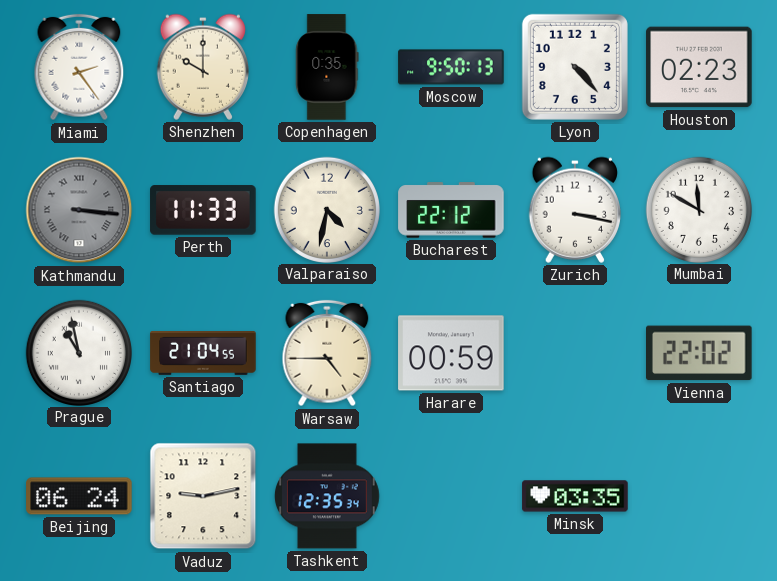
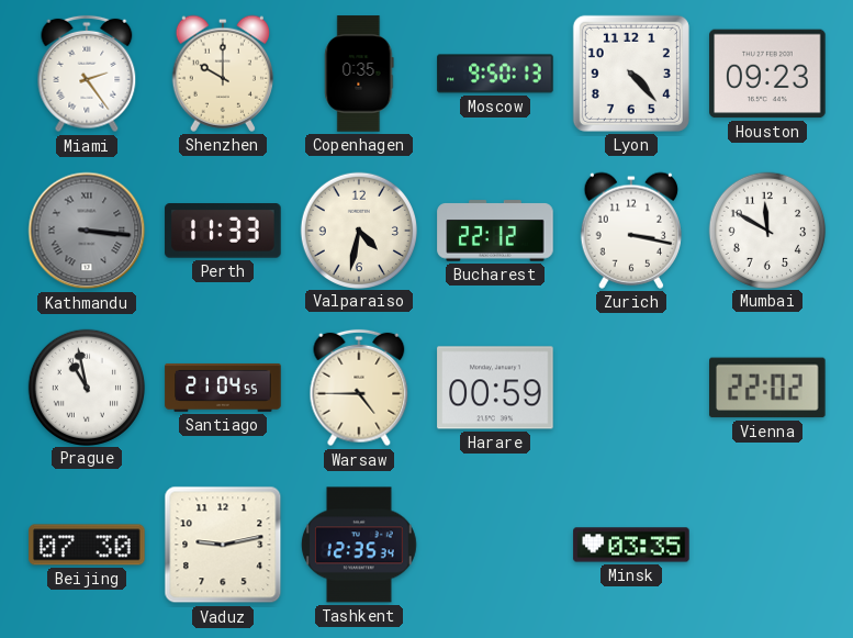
Houston: 02:23 -> 09:23 (767, 74)
Beijing: 06:24 -> 07:30 (87, 545)
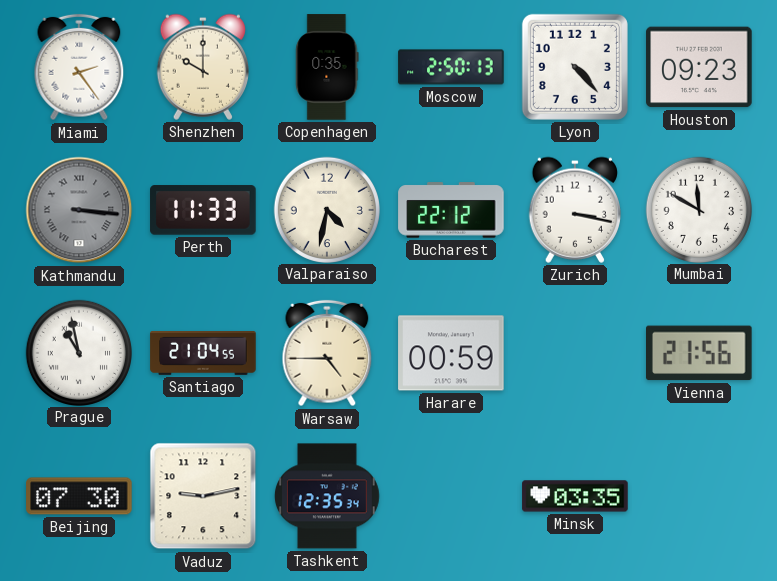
Moscow: 9:50 -> 2:50 (451, 67)
Vienna: 22:02 -> 21:56 (700, 353)
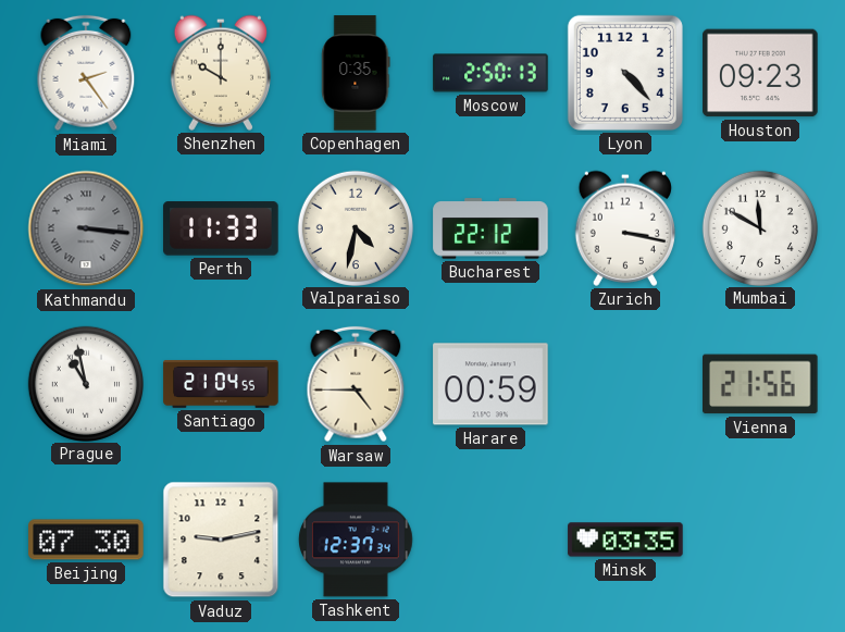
Tashkent: 12:35 -> 12:37 (356, 540)
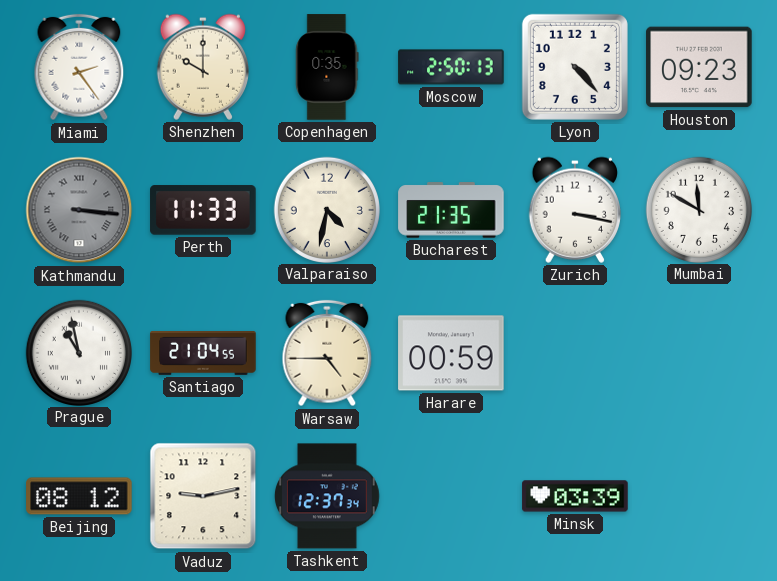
Bucharest: 22:12 -> 21:35 (451, 210)
Vienna: 21:56 -> none (761, 384)
Beijing: 07:30 -> 08:12 (79, 496)
Minsk: 03:35 -> 03:39 (575, 496)
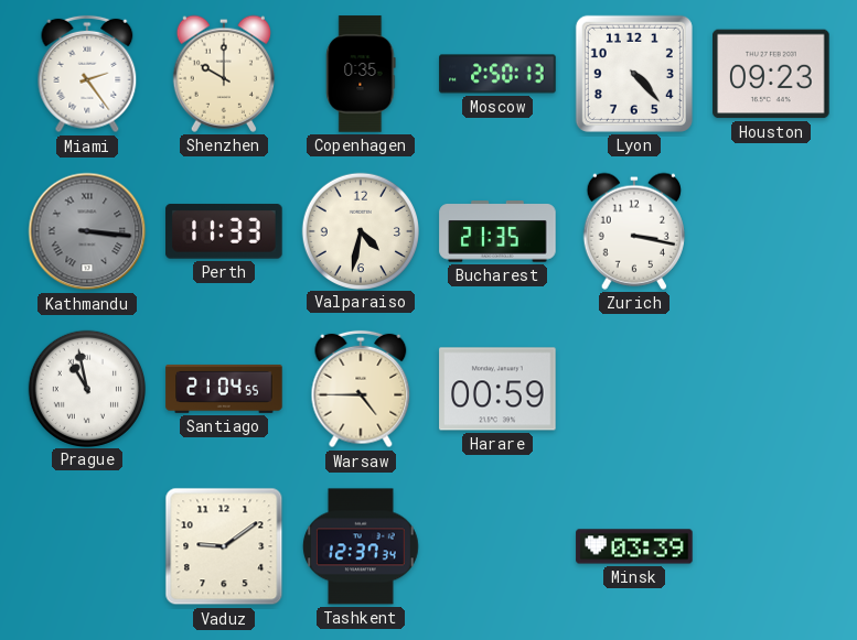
Mumbai: 11:50 -> none (698, 209)
Beijing: 08:12 -> none (79, 496)
Vaduz: 9:13 -> 9:09 (224, 546)
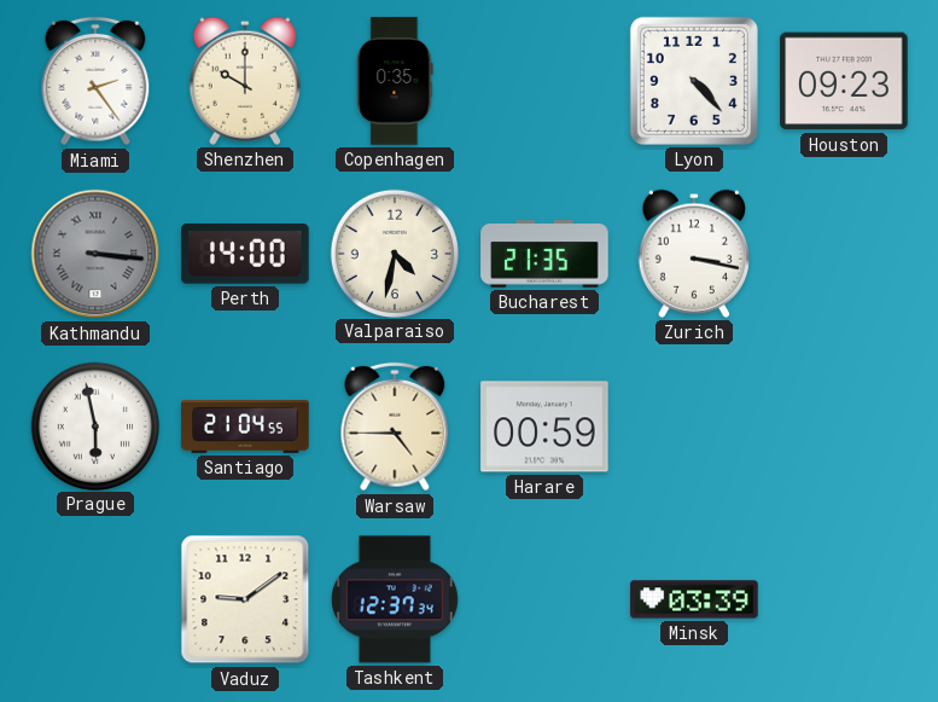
Moscow: 2:50 -> none (497, 74)
Perth: 11:33 -> 14:00 (245, 254)
Prague: 10:58 -> 5:58 (94, 425)
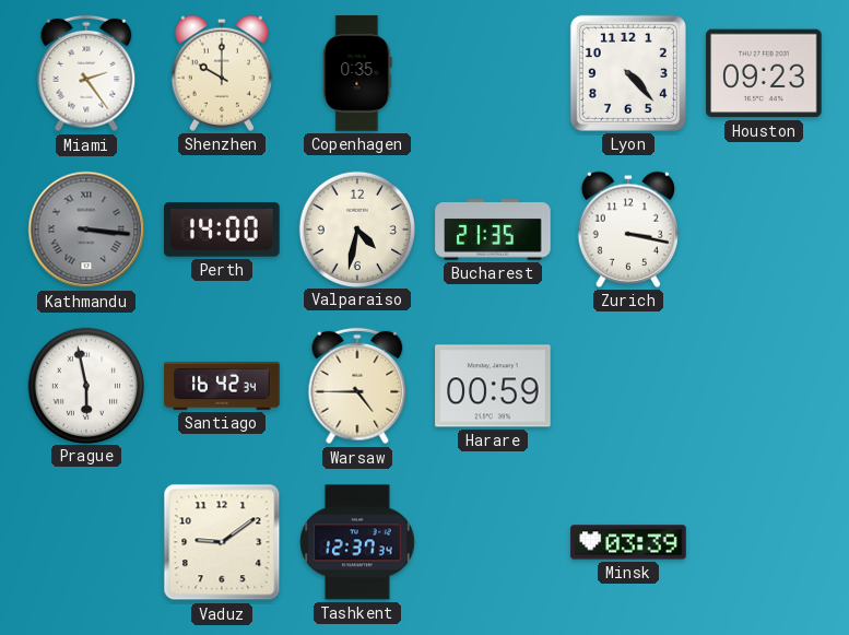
Santiago: 21:04 -> 16:42 (222, 386)
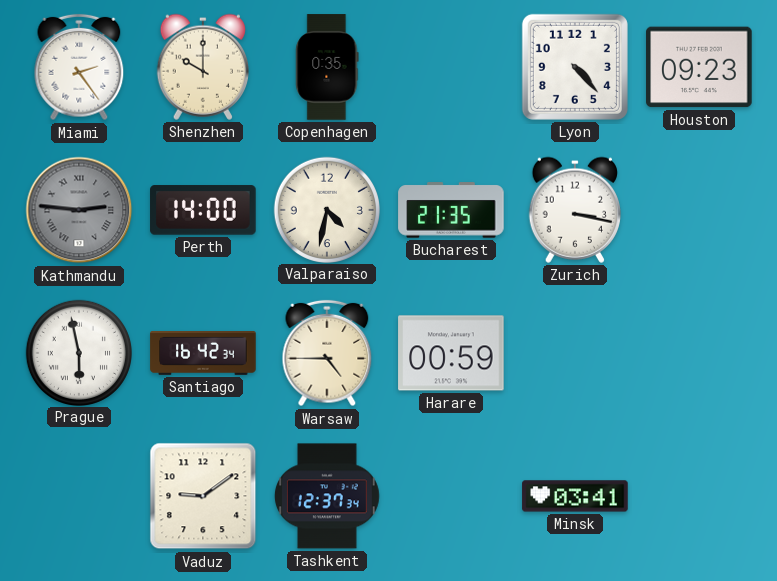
Kathmandu: 3:16 -> 2:46 (79, 210)
Minsk: 03:39 -> 03:41 (575, 496)
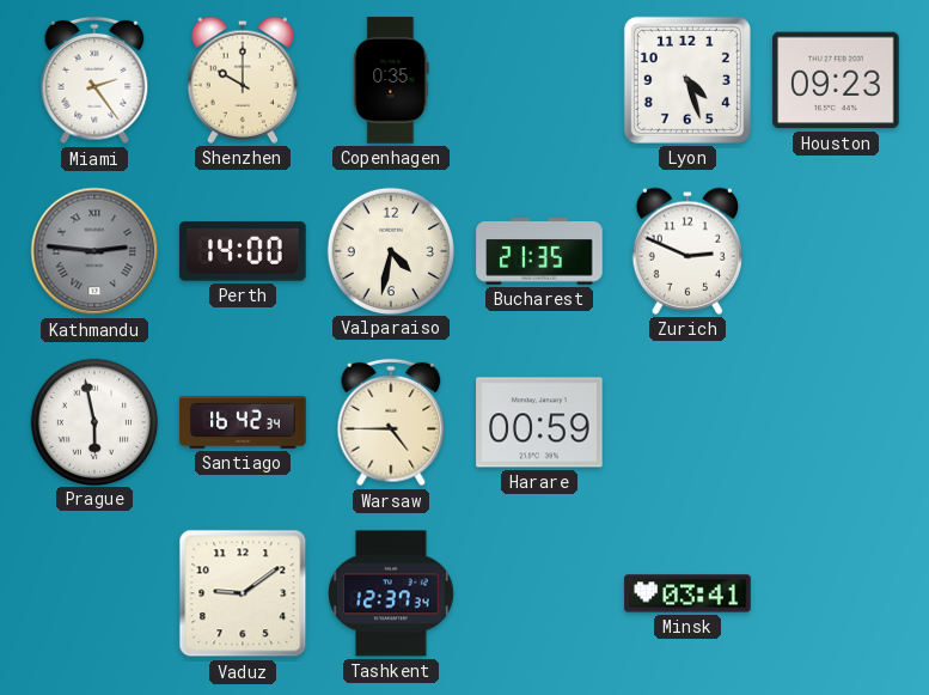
Lyon: 4:23 -> 4:27 (687, 80)
Zurich: 3:17 -> 2:49 (687, 251)
